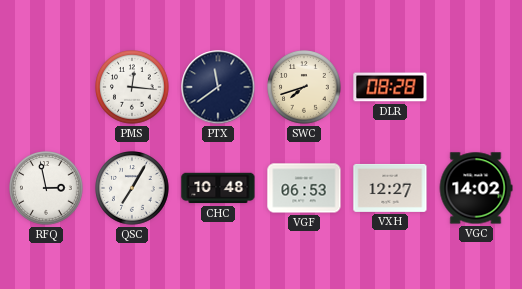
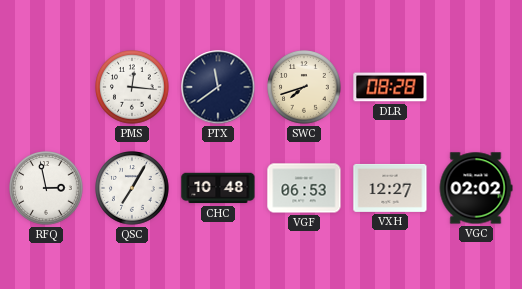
VGC: 14:02 -> 02:02 (476, 188)
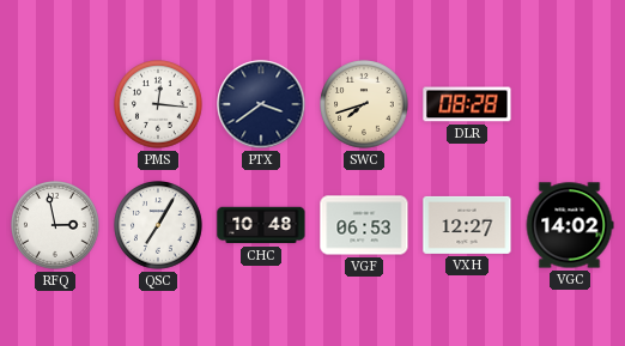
PTX: 11:39 -> 3:39 (261, 104)
VGC: 02:02 -> 14:02 (570, 225)
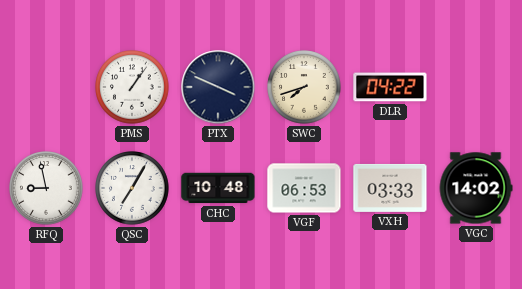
PMS: 12:16 -> 1:06 (132, 87)
PTX: 3:39 -> 3:49 (218, 87)
DLR: 08:28 -> 04:22 (390, 87)
RFQ: 2:58 -> 8:58 (46, 188)
VXH: 12:27 -> 03:33 (390, 188)
